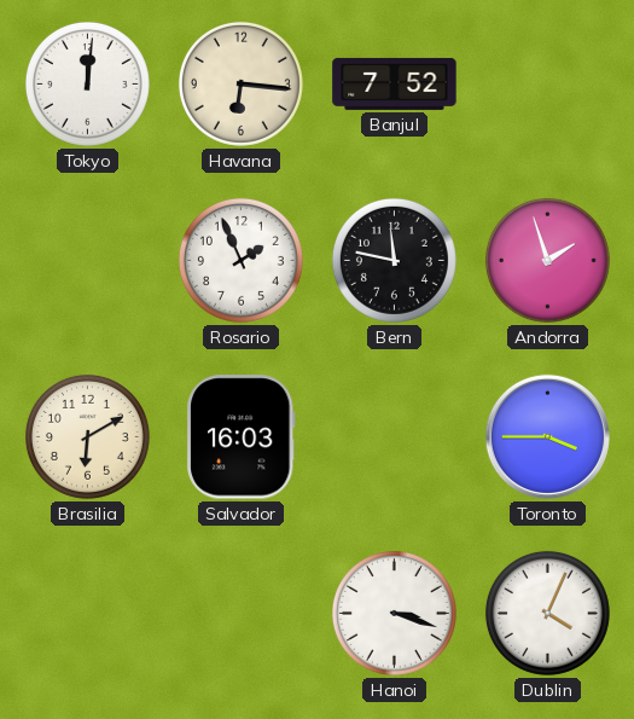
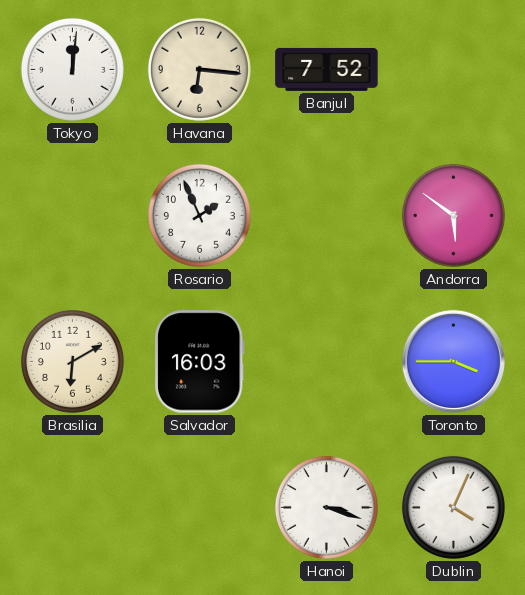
Bern: 11:47 -> none (394, 260)
Andorra: 1:57 -> 5:51 (453, 215)
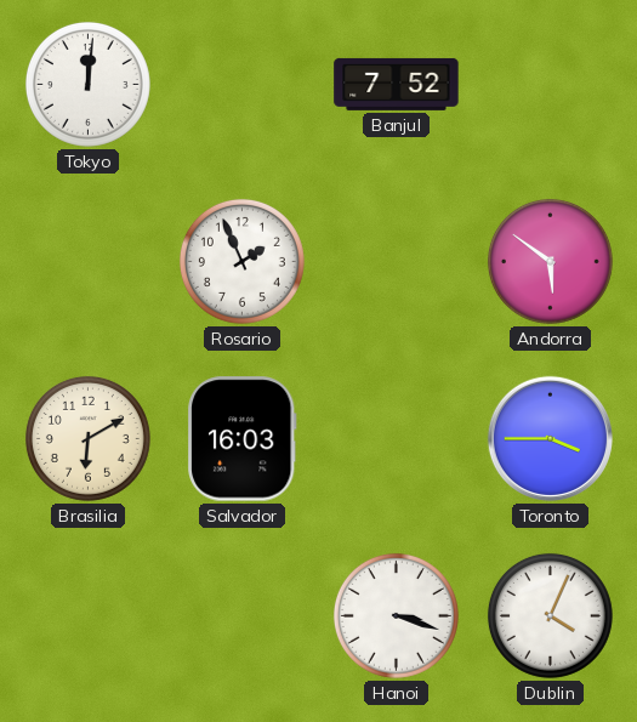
Havana: 6:16 -> none (199, 69)
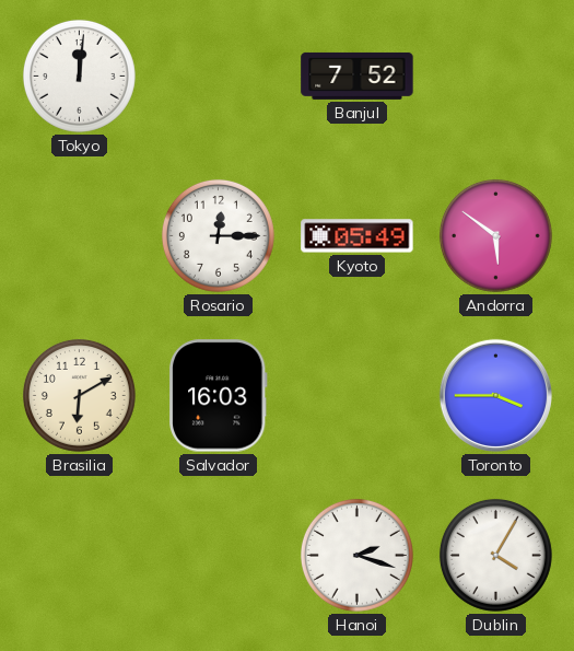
Rosario: 1:56 -> 12:15 (218, 235)
Kyoto: none -> 05:49 (358, 236)
Hanoi: 3:18 -> 2:18 (356, 555)
Dublin: 4:04 -> 4:05 (495, 555)
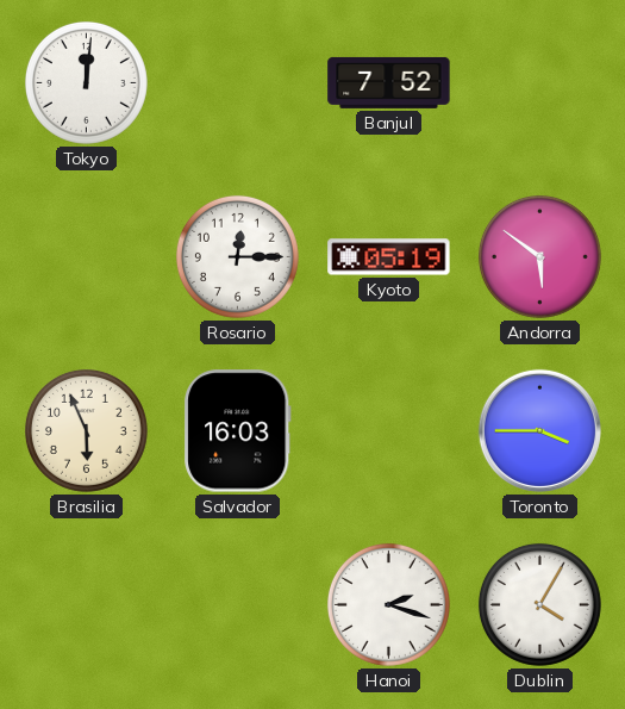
Kyoto: 05:49 -> 05:19 (389, 257)
Brasilia: 6:10 -> 5:56 (86, 430)
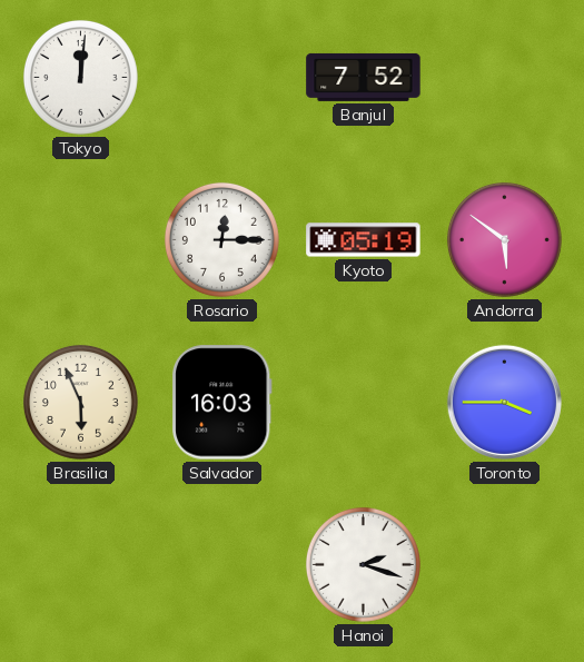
Dublin: 4:05 -> none (539, 604)
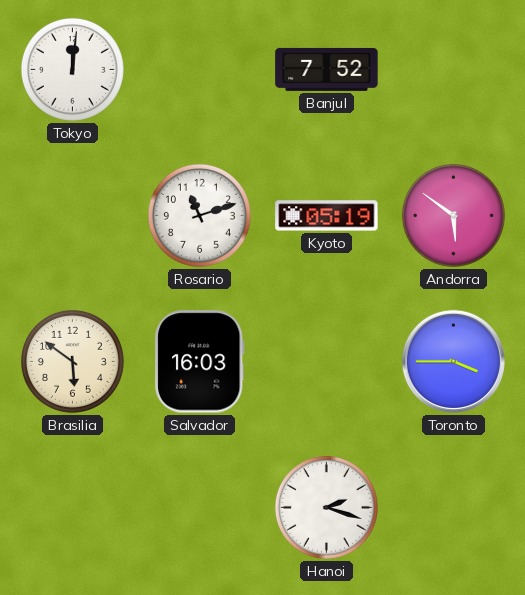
Rosario: 12:15 -> 11:12 (199, 215)
Brasilia: 5:56 -> 5:51 (72, 361)
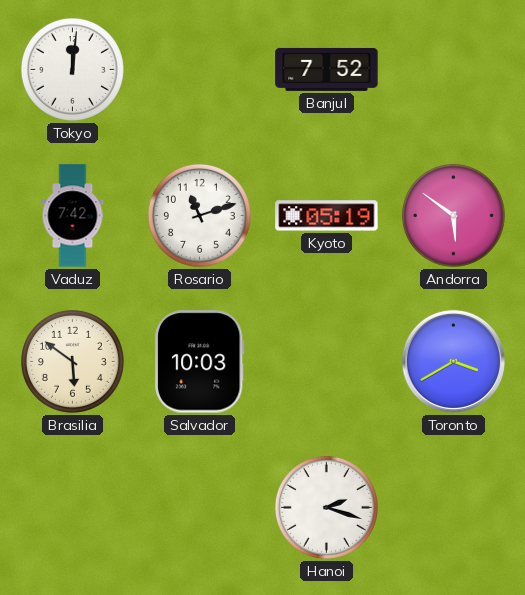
Vaduz: none -> 7:42 (73, 216)
Salvador: 16:03 -> 10:03 (200, 362)
Toronto: 3:45 -> 3:40 (453, 361)
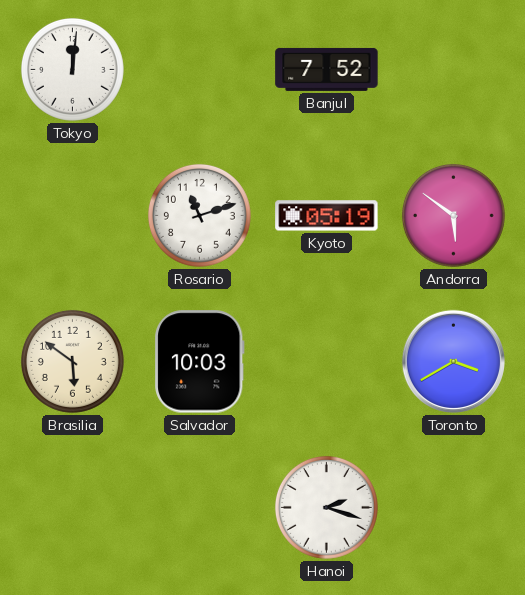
Vaduz: 7:42 -> none (73, 216)
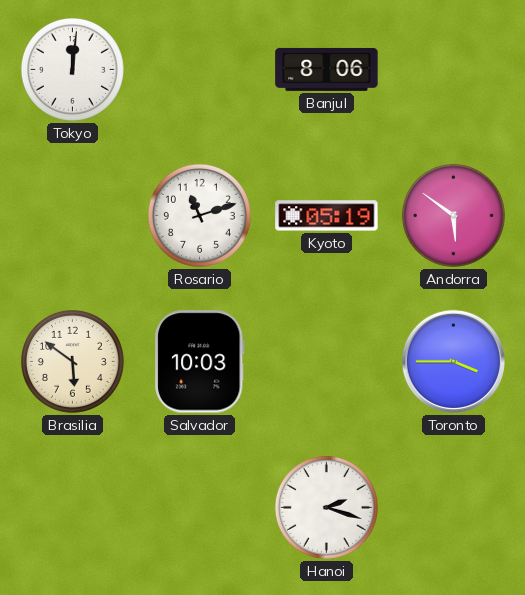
Banjul: 7:52 -> 8:06 (327, 69)
Toronto: 3:40 -> 3:45 (453, 361)
